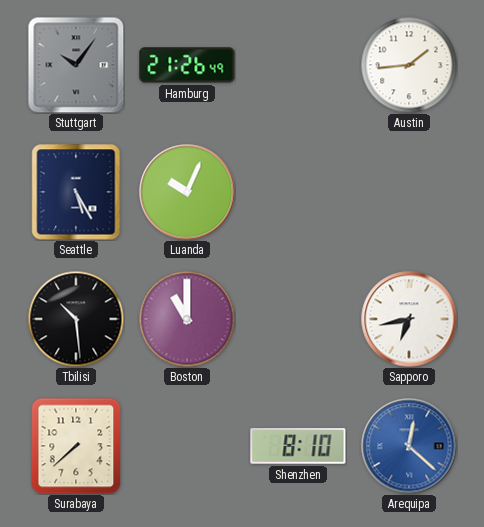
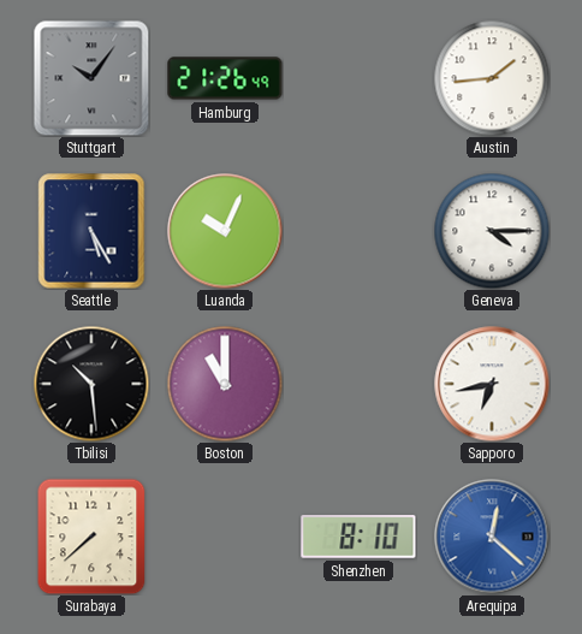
Geneva: none -> 4:15 (492, 231)
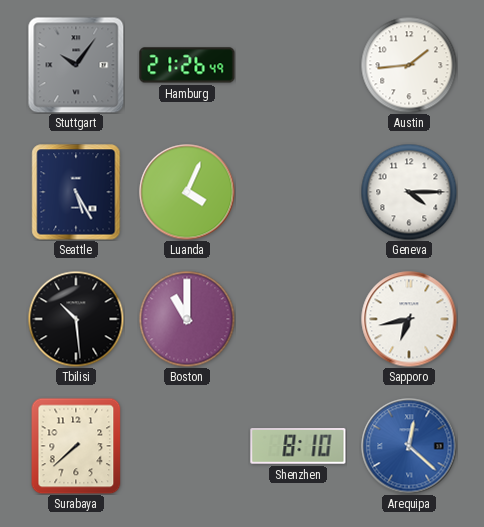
Luanda: 10:04 -> 4:04 (187, 192)
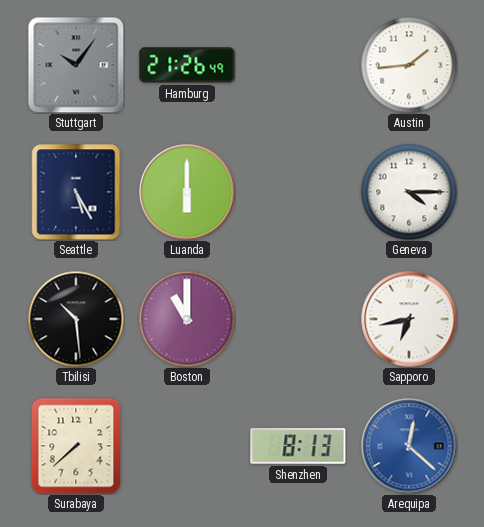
Luanda: 4:04 -> 6:00 (187, 192)
Shenzhen: 8:10 -> 8:13 (298, 446)
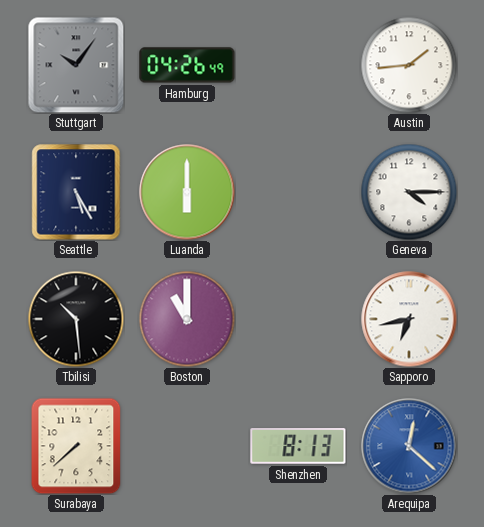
Hamburg: 21:26 -> 04:26 (187, 65)
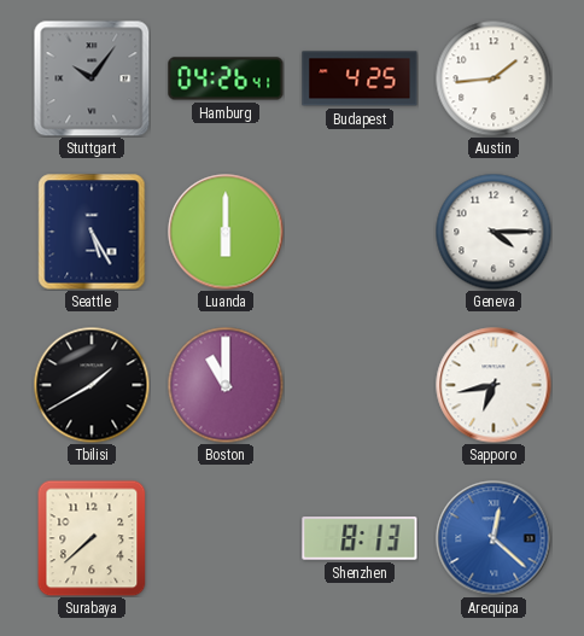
Hamburg: 04:26:49 -> 04:26:41 (226, 78)
Budapest: none -> 4:25 (360, 78)
Tbilisi: 10:29 -> 1:40 (92, 385)
